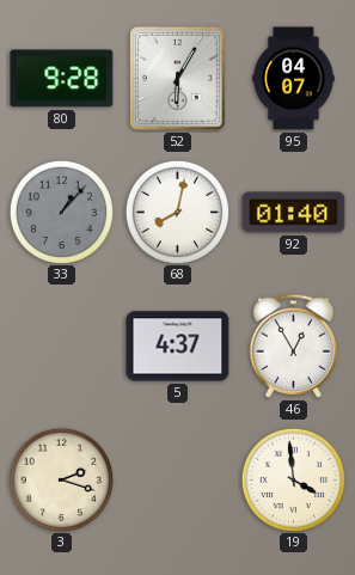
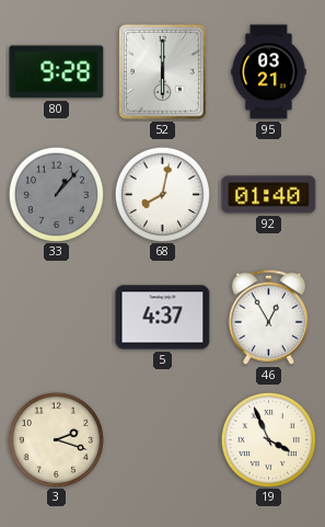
52: 6:05 -> 6:00 (162, 72)
95: 04:07 -> 03:21 (269, 72)
19: 3:59 -> 3:56 (268, 439)
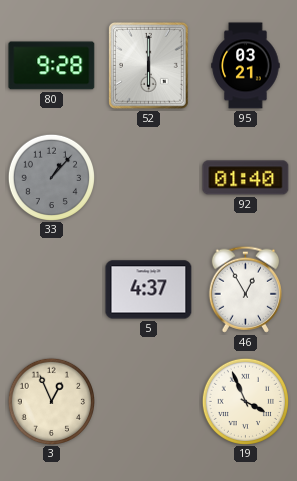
68: 8:02 -> none (162, 194)
3: 2:18 -> 12:56 (51, 401)
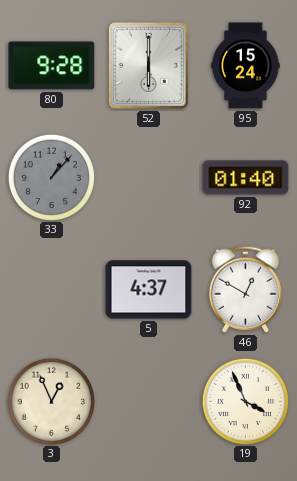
95: 03:21 -> 15:24 (246, 66)
46: 12:55 -> 12:50 (245, 289)
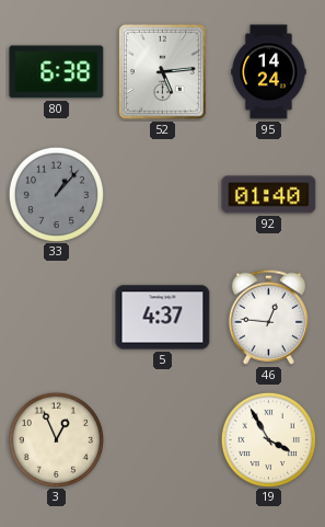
80: 9:28 -> 6:38 (57, 72)
52: 6:00 -> 5:14 (162, 72)
95: 15:24 -> 14:24 (269, 72)
46: 12:50 -> 12:46 (268, 317)
19: 3:56 -> 3:55 (268, 439)
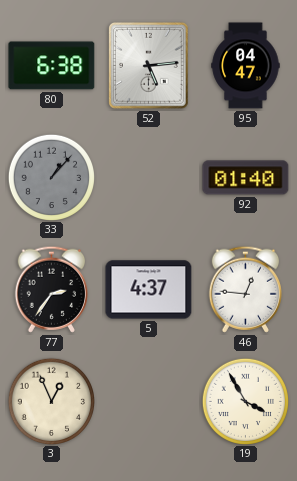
95: 14:24 -> 04:47 (246, 66)
77: none -> 2:36 (51, 289)
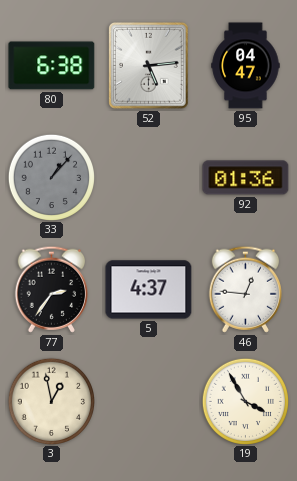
92: 01:40 -> 01:36 (246, 178)
3: 12:56 -> 12:58 (51, 401)
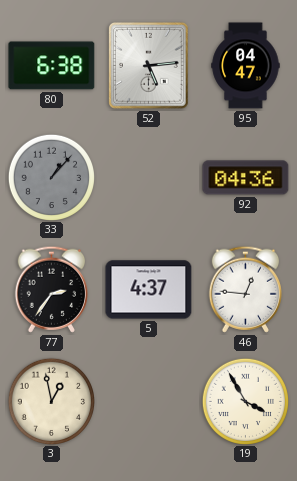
92: 01:36 -> 04:36 (246, 178)
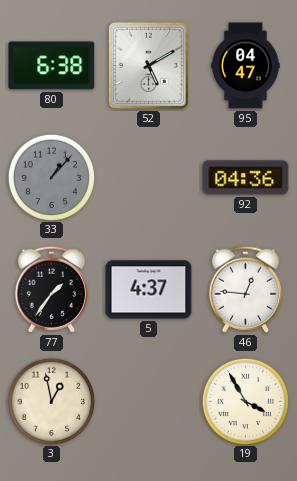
52: 5:14 -> 5:10 (148, 66)
77: 2:36 -> 1:36 (51, 289)
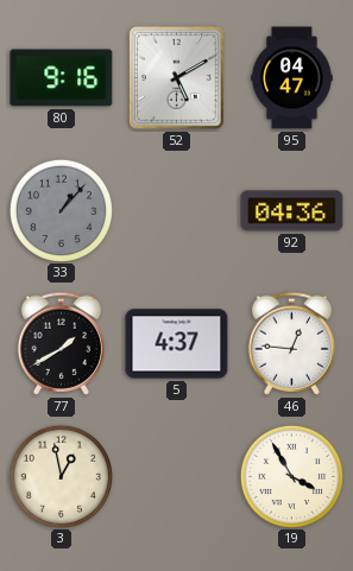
80: 6:38 -> 9:16 (62, 78)
77: 1:36 -> 1:40 (61, 343)
